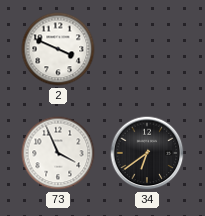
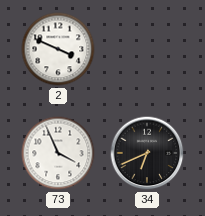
34: 6:39 -> 6:41 (147, 153)
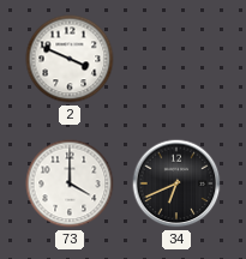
73: 3:56 -> 4:00 (70, 183)
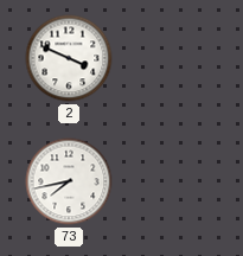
73: 4:00 -> 7:43 (69, 181)
34: 6:41 -> none (176, 183)
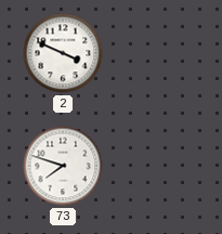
73: 7:43 -> 7:48 (63, 166)
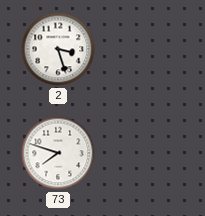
2: 3:49 -> 3:27 (58, 49)
